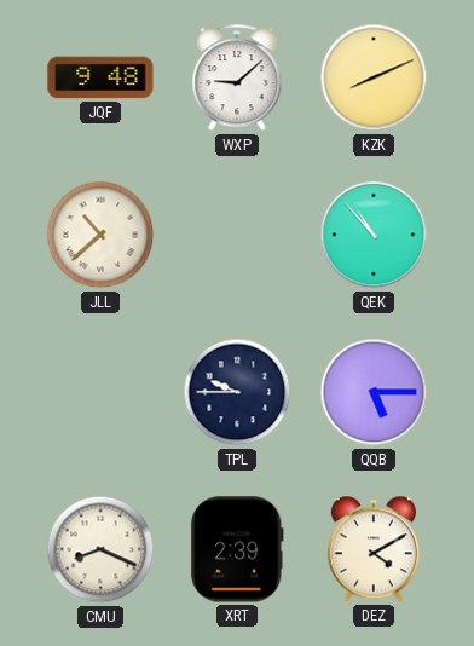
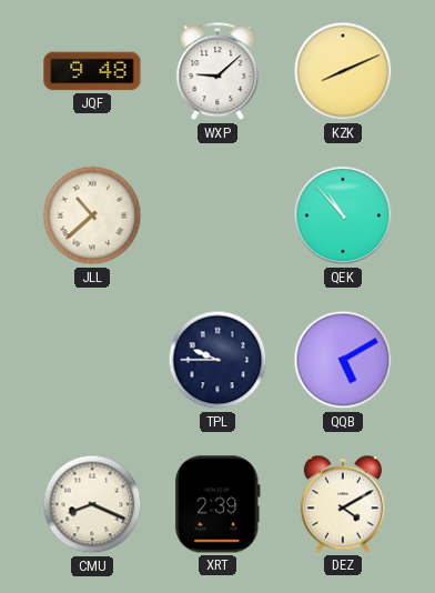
QQB: 5:15 -> 5:10 (343, 360)
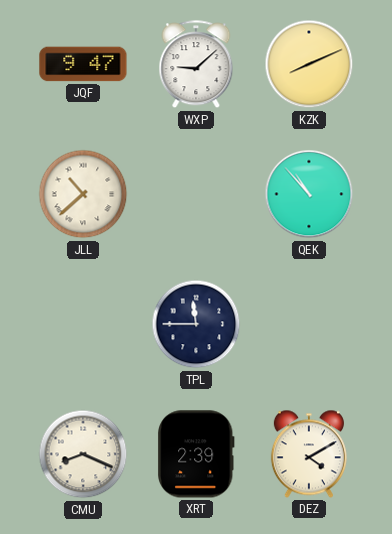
JQF: 9:48 -> 9:47 (83, 64)
TPL: 9:45 -> 11:45 (196, 324)
QQB: 5:10 -> none (343, 360)
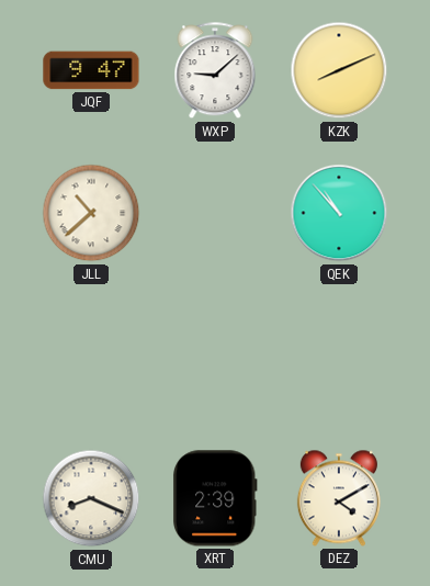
TPL: 11:45 -> none (196, 324)
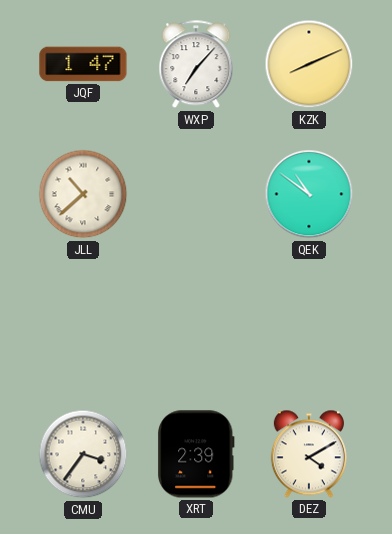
JQF: 9:47 -> 1:47 (83, 64)
WXP: 9:08 -> 7:07 (196, 65)
QEK: 10:53 -> 10:51 (309, 194)
CMU: 8:19 -> 3:36 (83, 454)
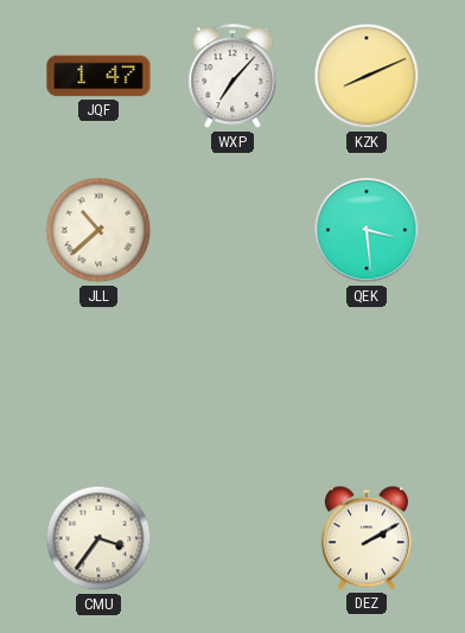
QEK: 10:51 -> 3:29 (367, 230)
XRT: 2:39 -> none (197, 454)
DEZ: 4:10 -> 2:10 (367, 538)
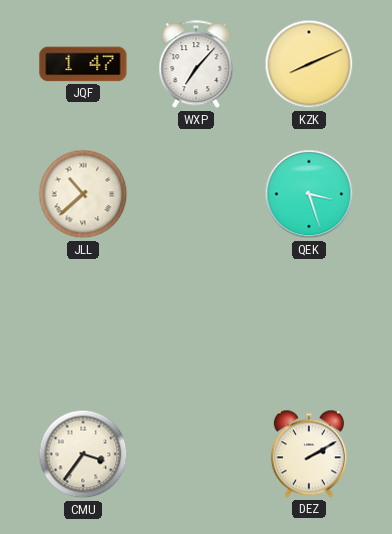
QEK: 3:29 -> 3:27 (309, 194)
